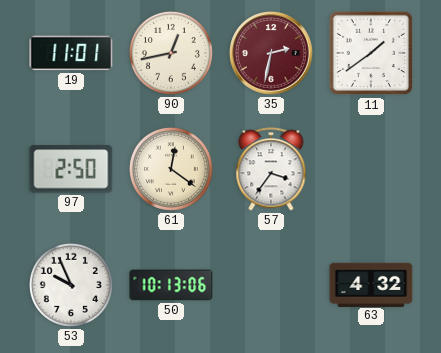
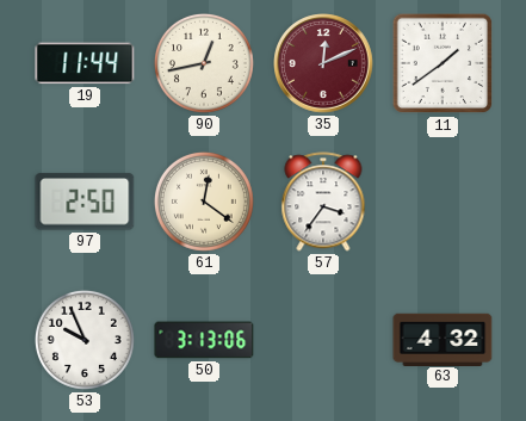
19: 11:01 -> 11:44 (85, 63)
35: 2:32 -> 12:11 (323, 63)
50: 10:13 -> 3:13 (204, 340)
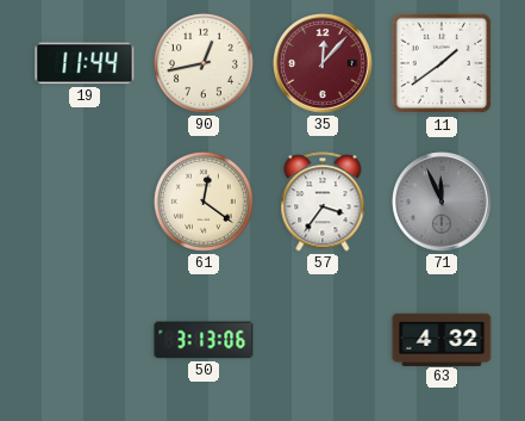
35: 12:11 -> 12:07 (323, 63)
97: 2:50 -> none (85, 202)
71: none -> 11:56 (442, 202)
53: 9:56 -> none (85, 340)
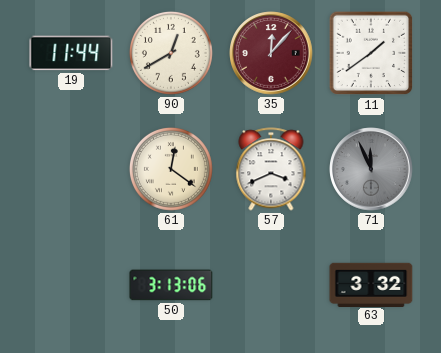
90: 12:43 -> 12:40 (171, 53)
57: 3:36 -> 3:41 (271, 169)
63: 4:32 -> 3:32 (371, 284)
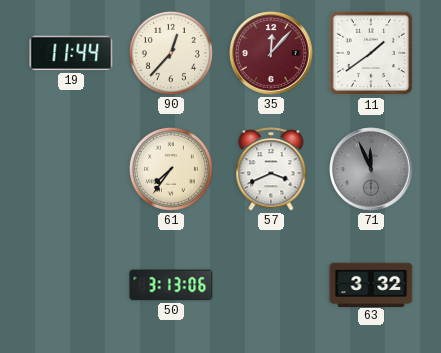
90: 12:40 -> 12:37 (171, 53)
61: 12:21 -> 7:36 (171, 169)
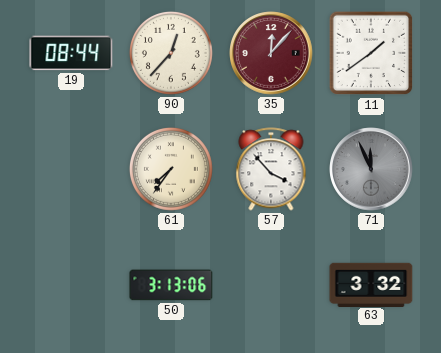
19: 11:44 -> 08:44 (71, 53)
57: 3:41 -> 3:53 (271, 169)
